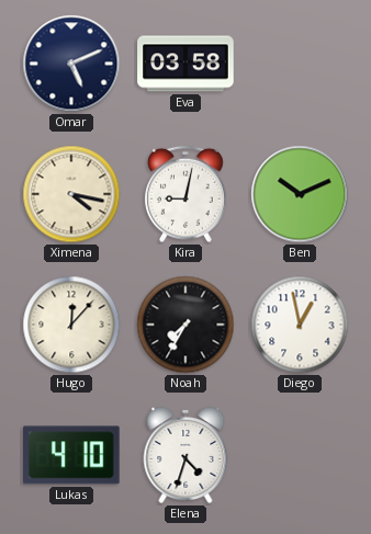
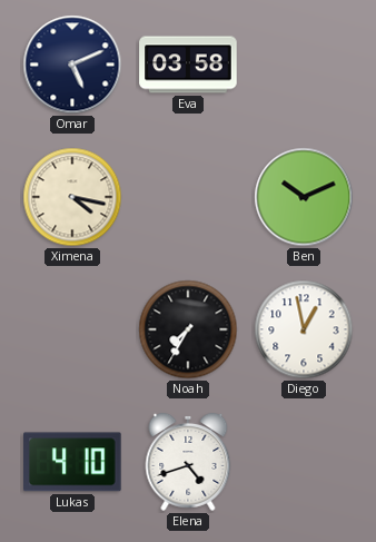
Kira: 9:02 -> none (187, 194)
Hugo: 12:07 -> none (71, 325)
Elena: 4:33 -> 4:42 (188, 462)
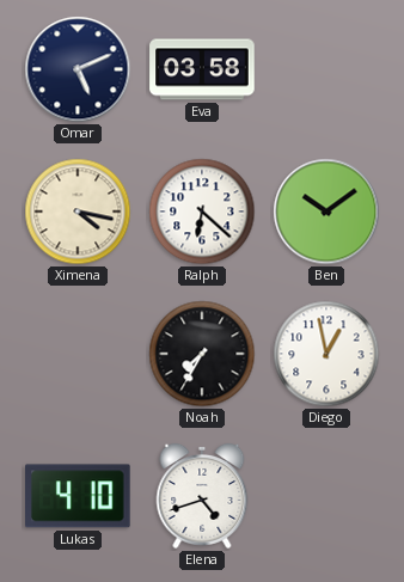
Ralph: none -> 6:22 (202, 212)
Ben: 10:11 -> 10:09 (326, 212)
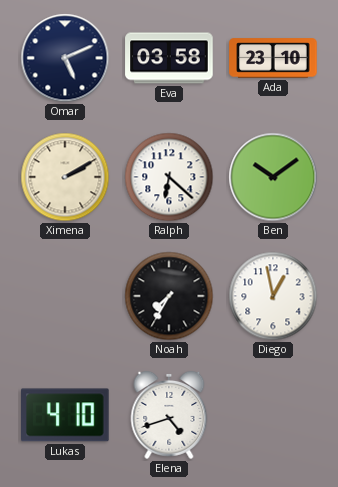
Ada: none -> 23:10 (273, 58)
Ximena: 4:17 -> 2:10 (65, 177)
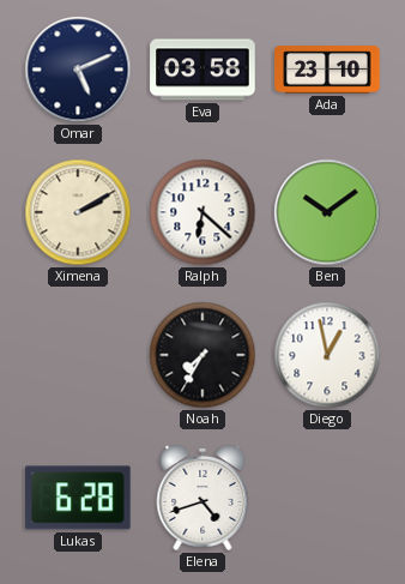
Lukas: 4:10 -> 6:28 (79, 498)
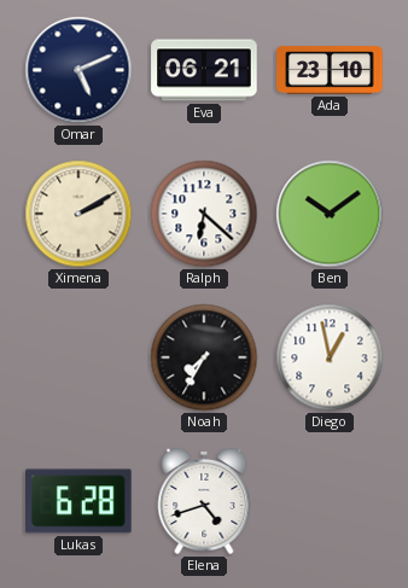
Eva: 03:58 -> 06:21 (204, 70)
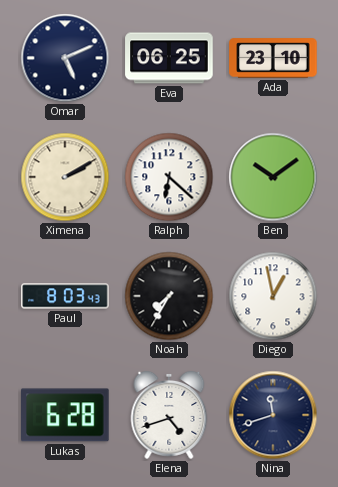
Eva: 06:21 -> 06:25 (169, 58)
Paul: none -> 8:03 (65, 296)
Nina: none -> 11:42 (273, 415)
